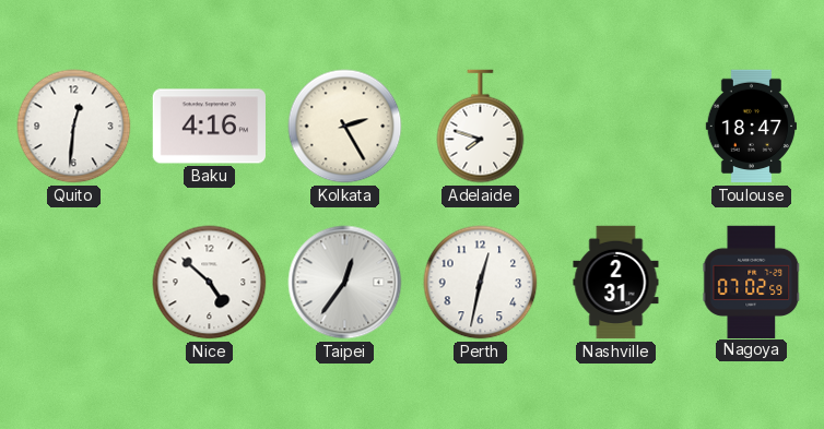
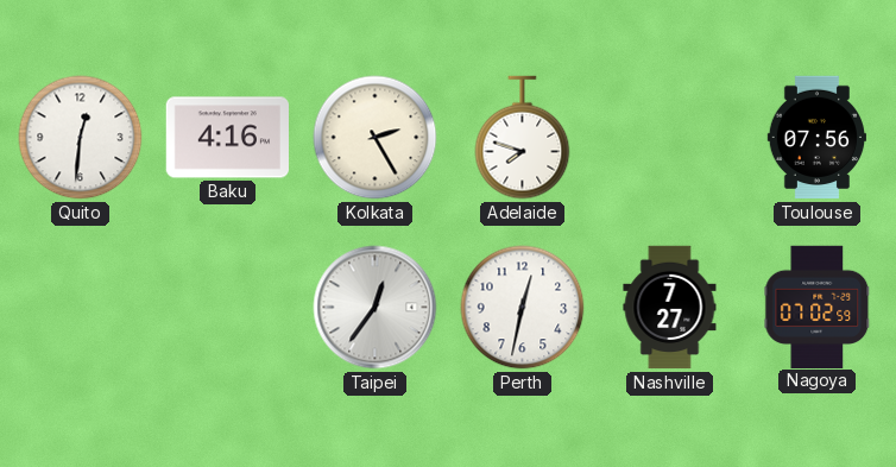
Toulouse: 18:47 -> 07:56 (816, 138)
Nice: 4:52 -> none (210, 283)
Nashville: 2:31 -> 7:27 (670, 308)
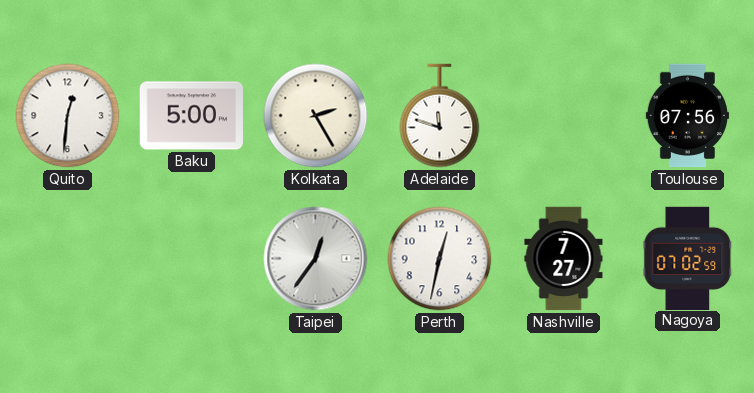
Baku: 4:16 -> 5:00 (191, 116)
Adelaide: 7:48 -> 11:48 (440, 116)
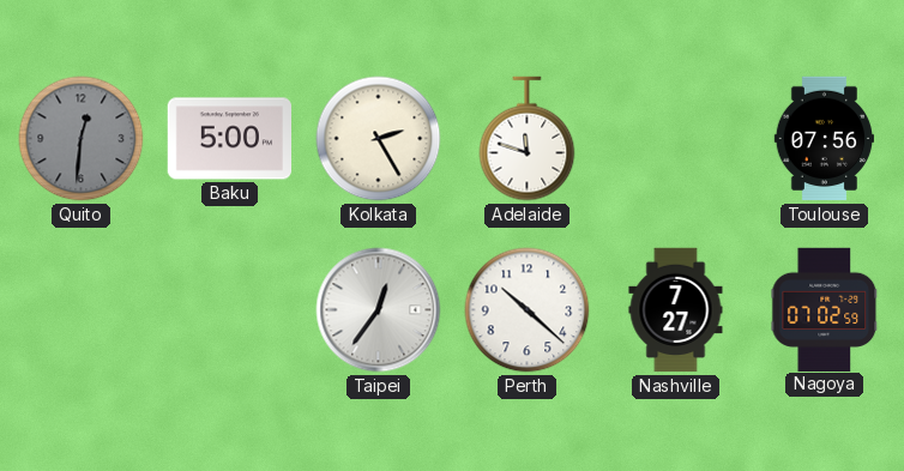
Quito dial: white -> grey (82, 139)
Perth: 12:32 -> 10:22 (528, 310)
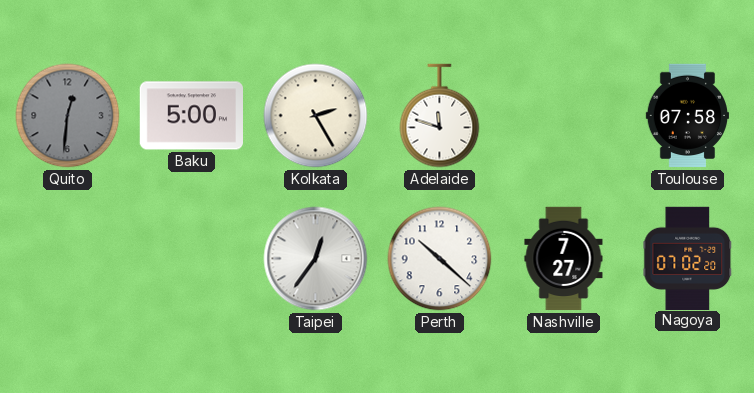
Toulouse: 07:56 -> 07:58 (687, 116)
Nagoya: 07:02:59 -> 07:02:20 (688, 258)
